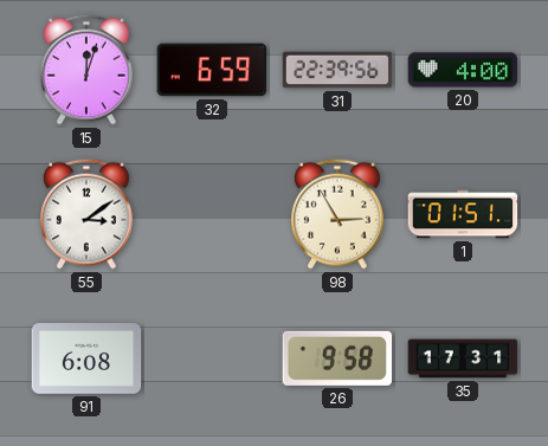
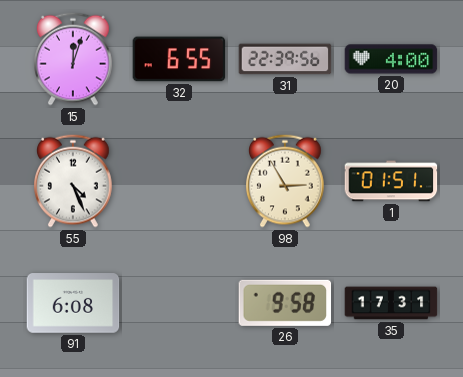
32: 6:59 -> 6:55 (179, 59)
55: 3:09 -> 4:26 (74, 181)
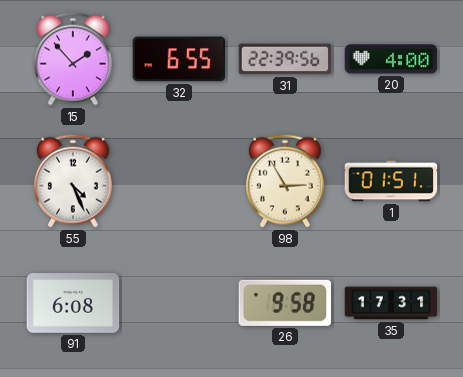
15: 12:03 -> 1:53 (74, 59)
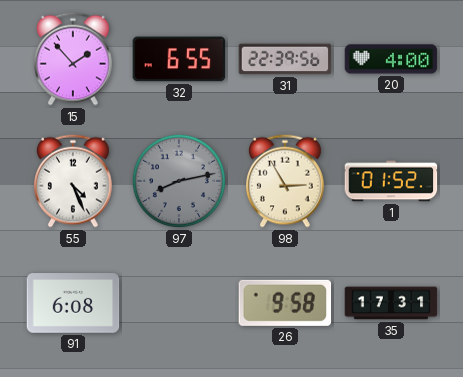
97: none -> 8:13 (179, 181)
1: 01:51 -> 01:52 (391, 181)
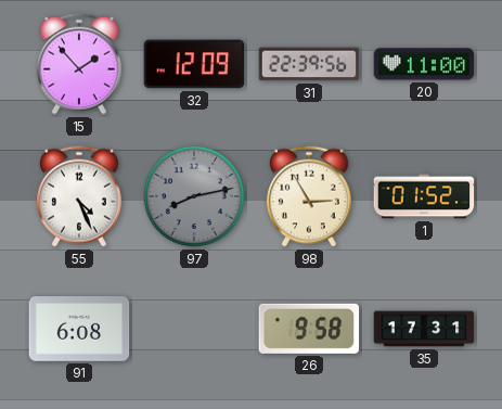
32: 6:55 -> 12:09 (194, 64)
20: 4:00 -> 11:00 (424, 64)
